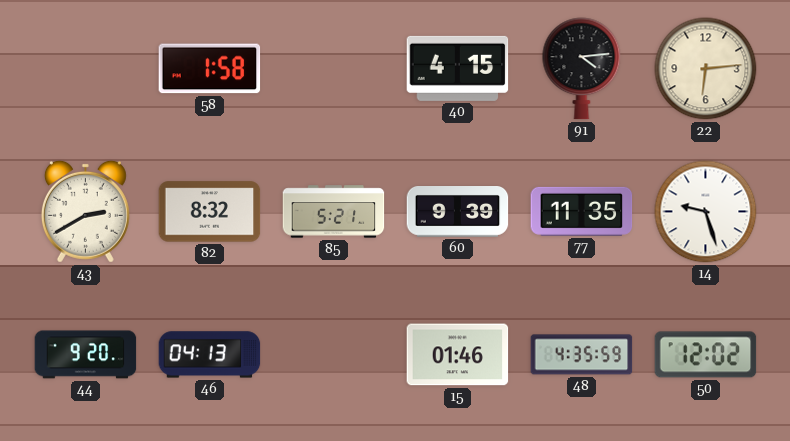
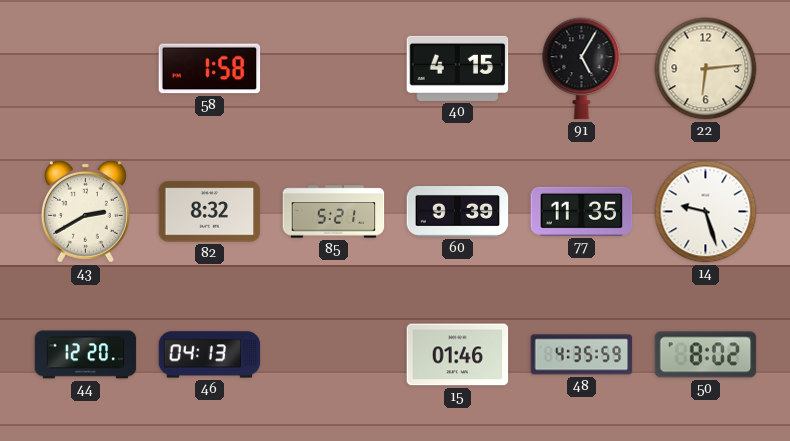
91: 4:14 -> 5:05 (582, 69)
44: 9:20 -> 12:20 (86, 355)
50: 12:02 -> 8:02 (706, 355)
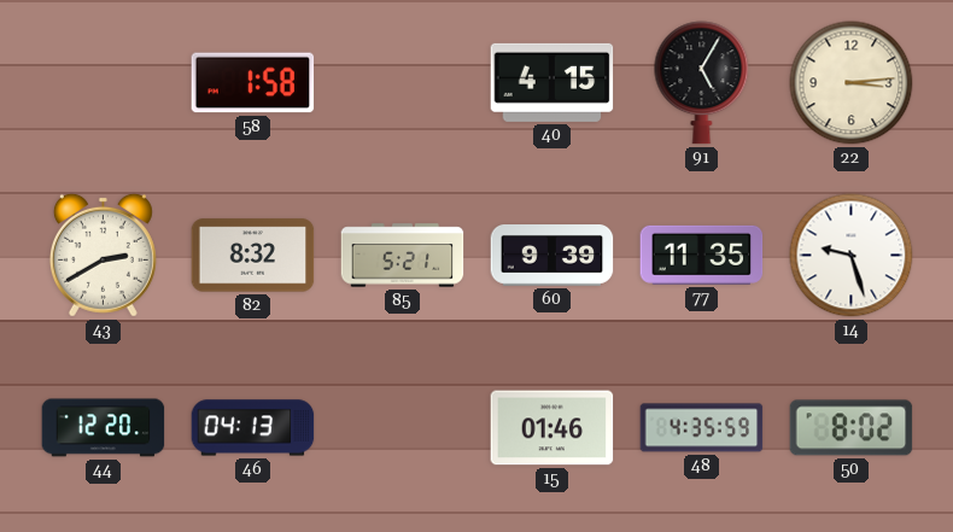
22: 6:14 -> 3:14 (852, 83)
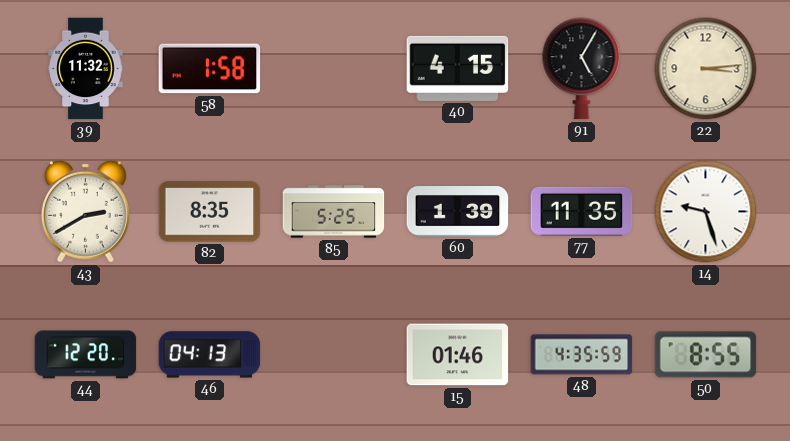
39: none -> 11:32 (86, 69)
82: 8:32 -> 8:35 (210, 212)
85: 5:21 -> 5:25 (334, 212)
60: 9:39 -> 1:39 (458, 212)
50: 8:02 -> 8:55 (706, 355)
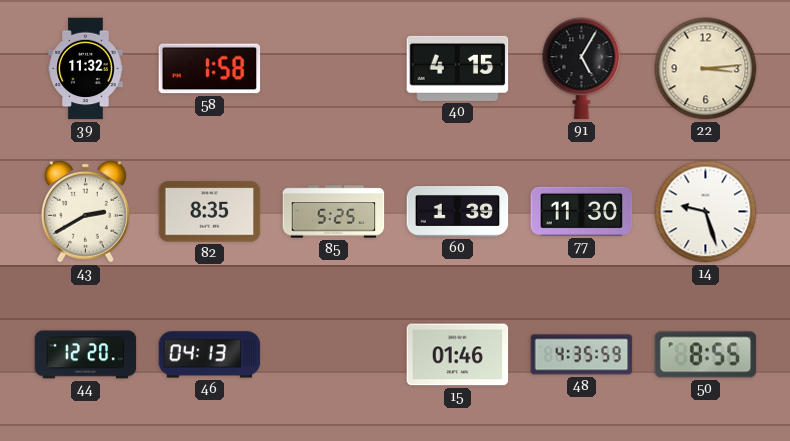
77: 11:35 -> 11:30 (582, 211)
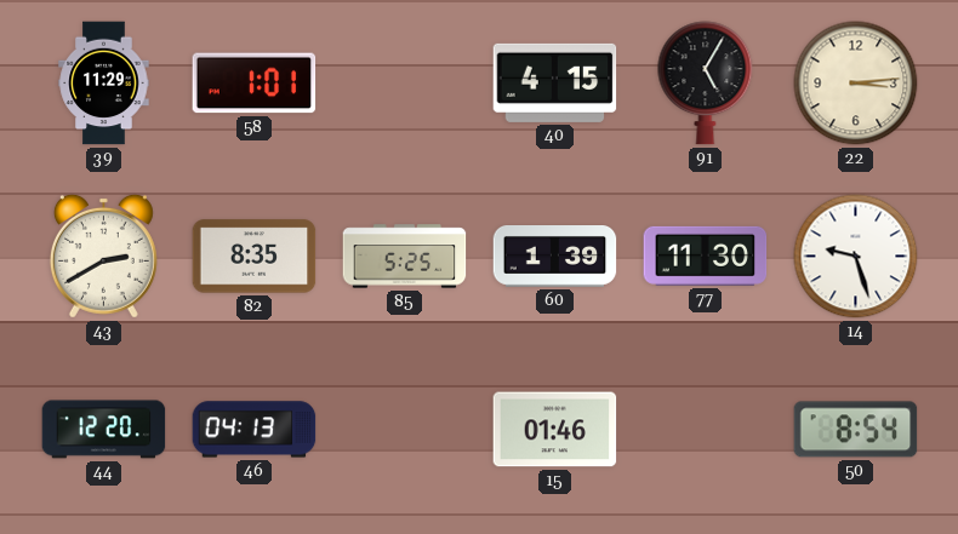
39: 11:32 -> 11:29 (104, 84)
58: 1:58 -> 1:01 (255, 84)
48: 4:35 -> none (582, 355)
50: 8:55 -> 8:54 (856, 430)
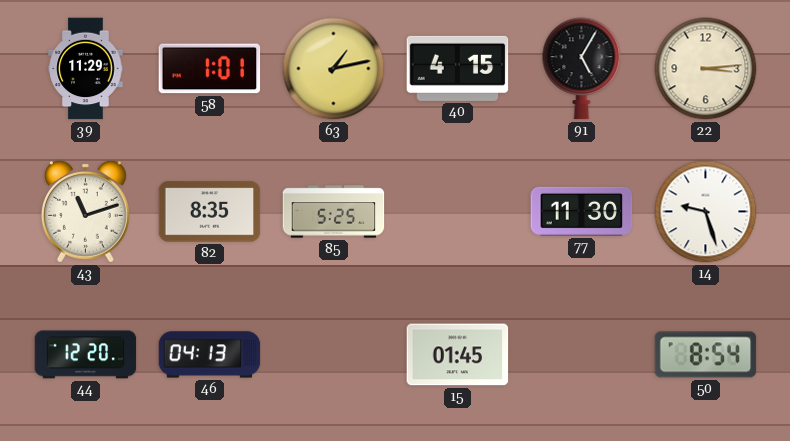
63: none -> 1:13 (334, 69)
43: 2:40 -> 11:12 (85, 211)
60: 1:39 -> none (555, 257)
15: 01:46 -> 01:45 (458, 355)
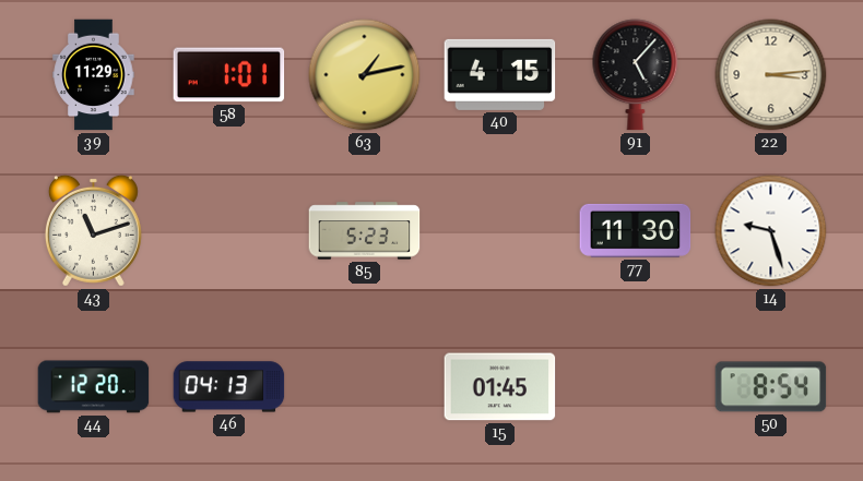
91: 5:05 -> 5:07 (636, 75)
82: 8:35 -> none (210, 212)
85: 5:25 -> 5:23 (365, 231)
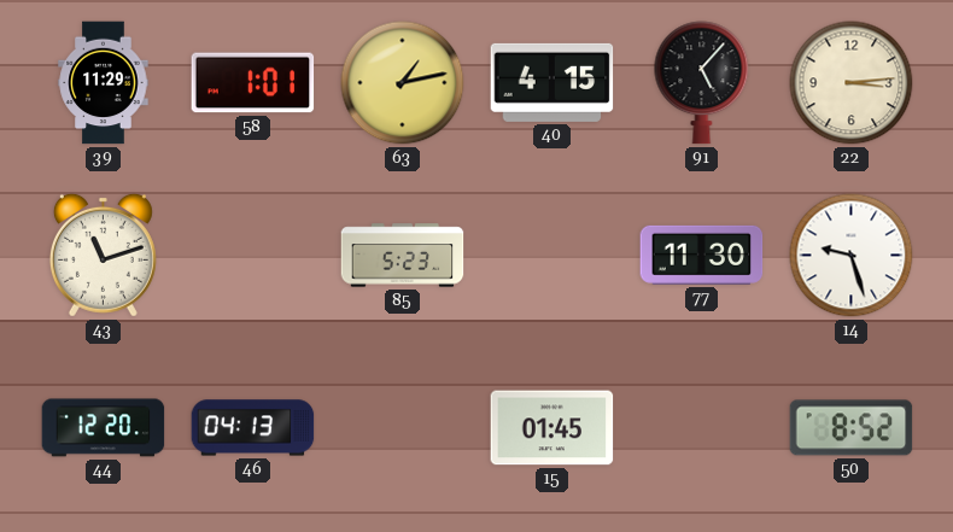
50: 8:54 -> 8:52 (852, 428)
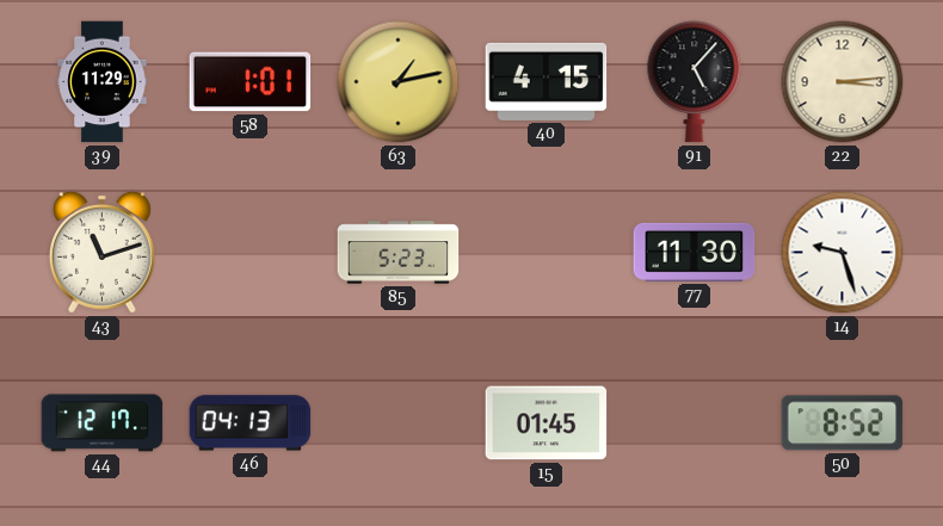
44: 12:20 -> 12:17 (103, 423)
